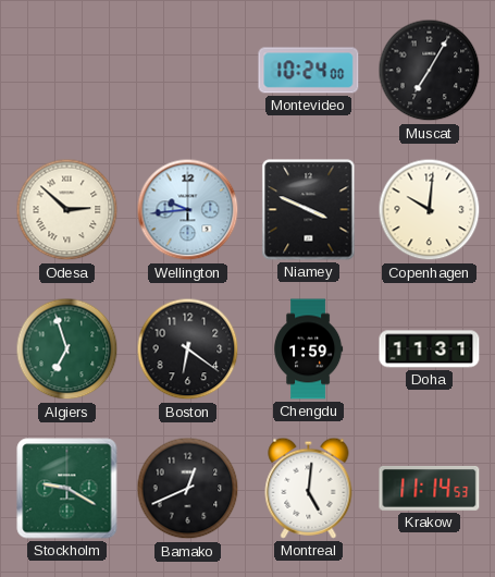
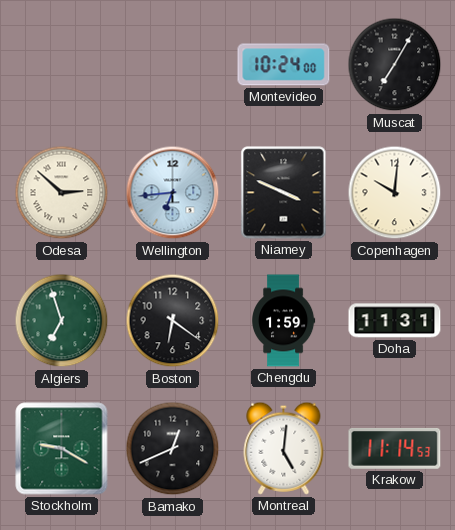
Wellington: 9:44 -> 6:44 (173, 193)
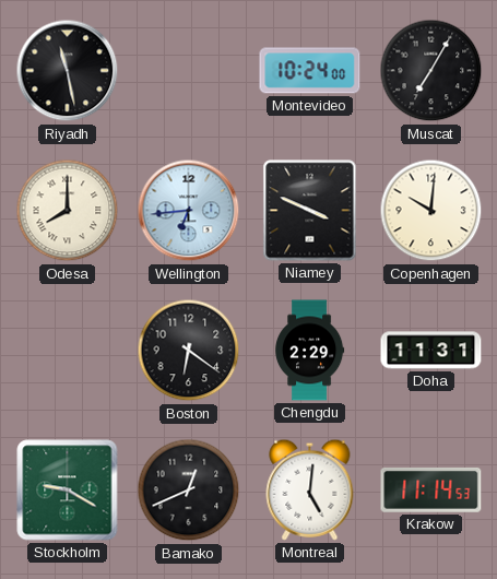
Riyadh: none -> 11:28 (68, 71)
Odesa: 2:52 -> 8:00 (68, 211)
Algiers: 6:57 -> none (62, 321)
Chengdu: 1:59 -> 2:29 (310, 351)
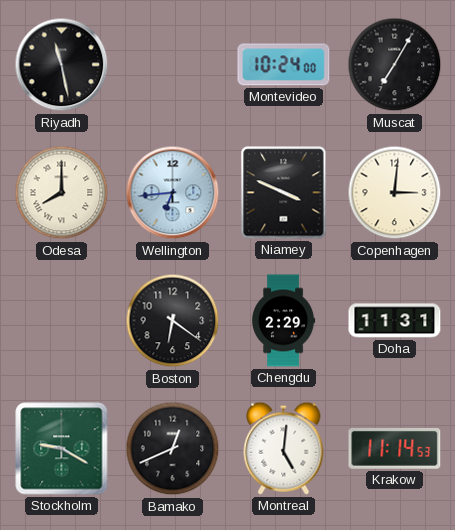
Copenhagen: 10:01 -> 3:01 (395, 193)
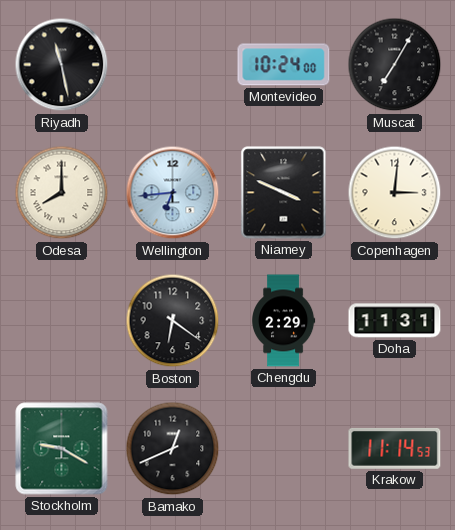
Montreal: 5:01 -> none (284, 448)
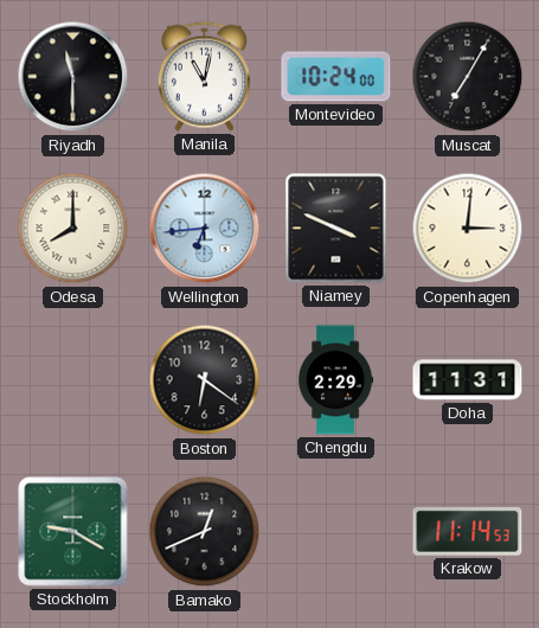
Riyadh: 11:28 -> 11:30 (73, 77)
Manila: none -> 11:02 (204, 76)
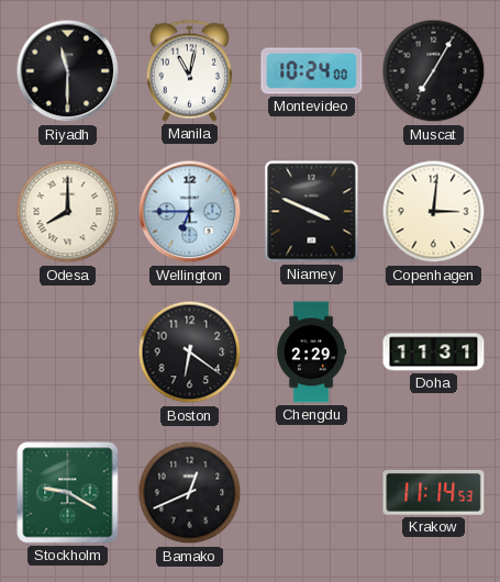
Wellington: 6:44 -> 6:45 (190, 212)
